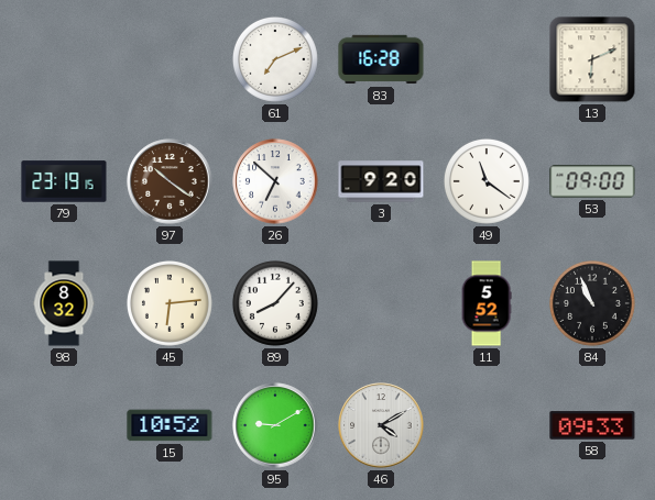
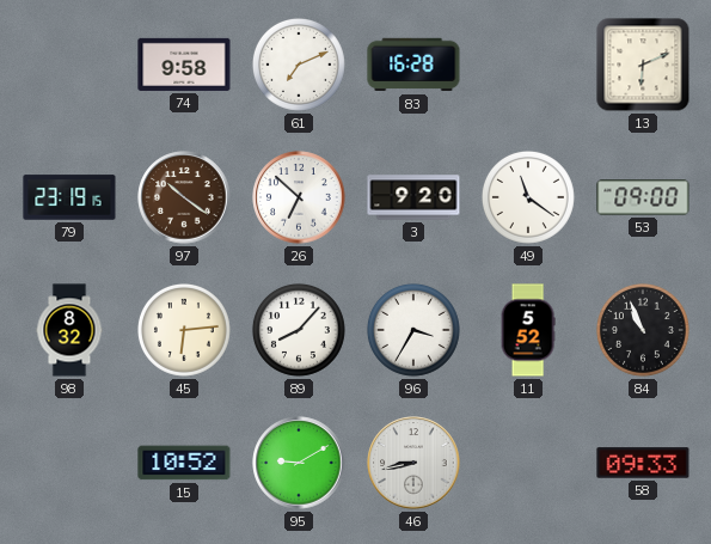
74: none -> 9:58 (184, 65)
96: none -> 3:35 (413, 330)
46: 4:10 -> 8:43 (413, 463)
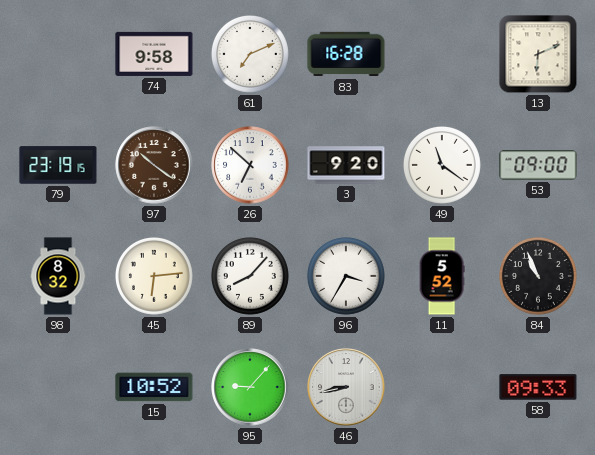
95: 9:10 -> 9:07 (250, 387)
